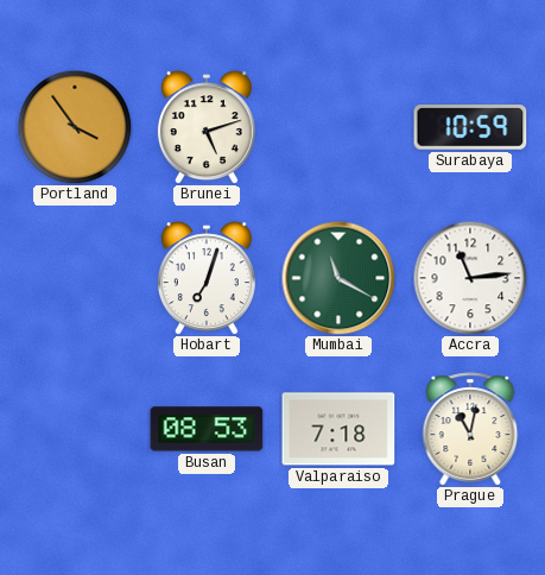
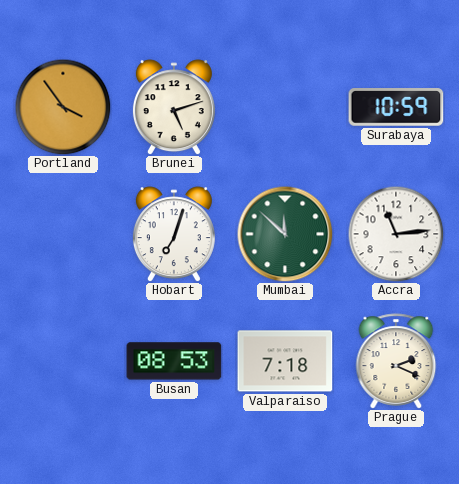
Mumbai: 11:20 -> 11:52 (285, 234)
Prague: 11:02 -> 2:19 (396, 361)
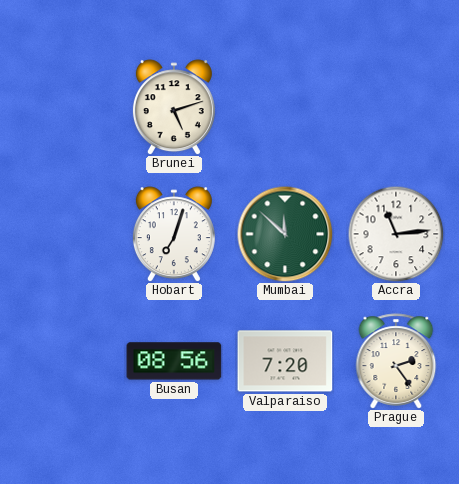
Portland: 3:54 -> none (63, 107)
Surabaya: 10:59 -> none (396, 107)
Busan: 08:53 -> 08:56 (174, 361)
Valparaiso: 7:18 -> 7:20 (285, 361)
Prague: 2:19 -> 2:24 (396, 361)
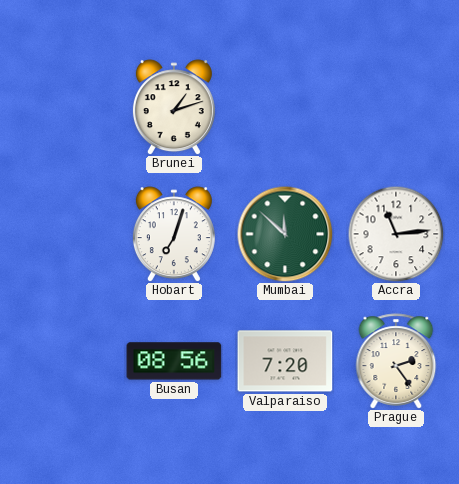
Brunei: 5:12 -> 1:12 (174, 107)
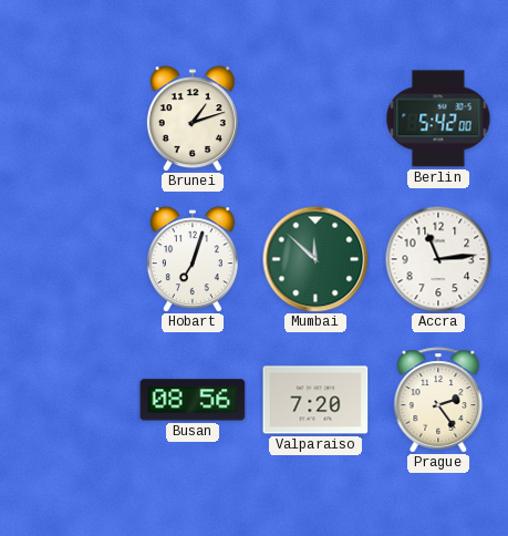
Berlin: none -> 5:42 (438, 118)
